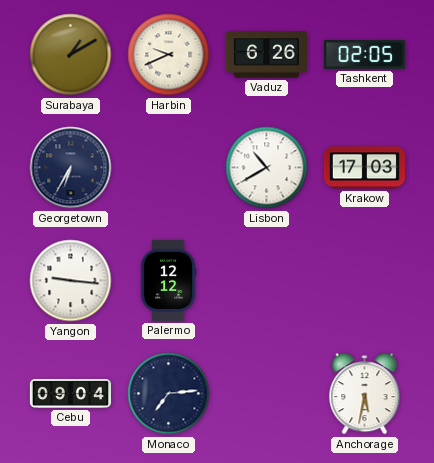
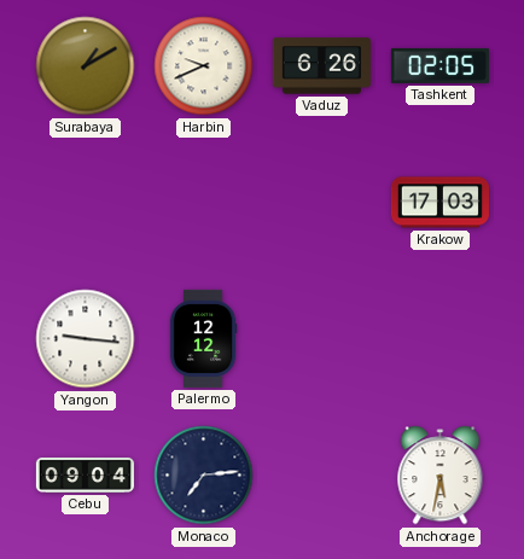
Georgetown: 6:35 -> none (71, 168)
Lisbon: 10:40 -> none (267, 168)
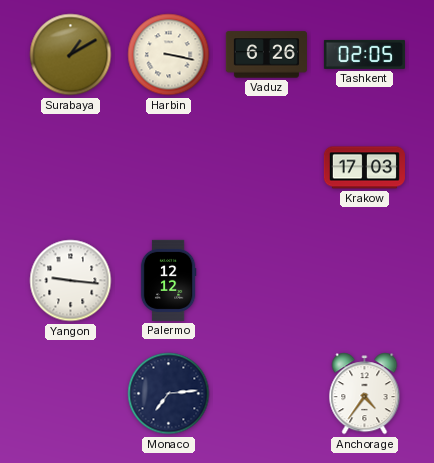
Harbin: 9:41 -> 3:17 (169, 55)
Cebu: 09:04 -> none (85, 476)
Anchorage: 5:32 -> 4:36 (365, 394)
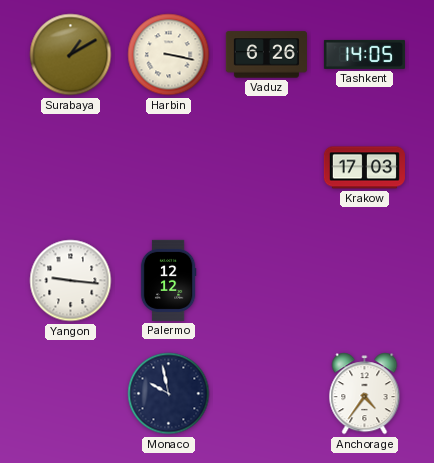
Tashkent: 02:05 -> 14:05 (364, 54)
Monaco: 7:14 -> 9:58 (169, 394)
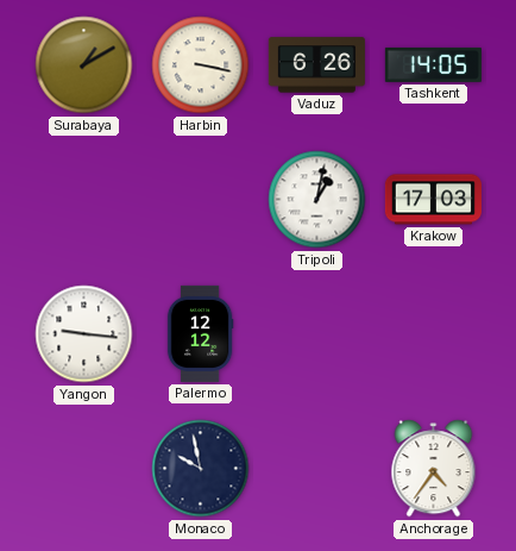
Tripoli: none -> 1:02 (317, 200)
